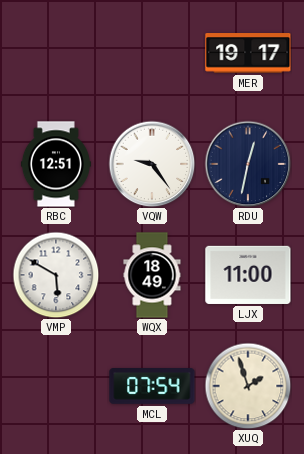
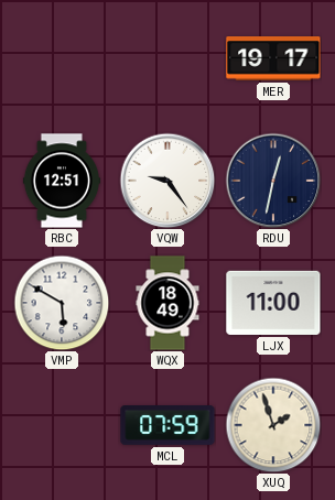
MCL: 07:54 -> 07:59 (167, 426)
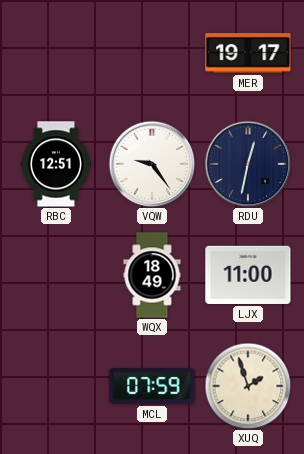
VMP: 5:50 -> none (62, 303)
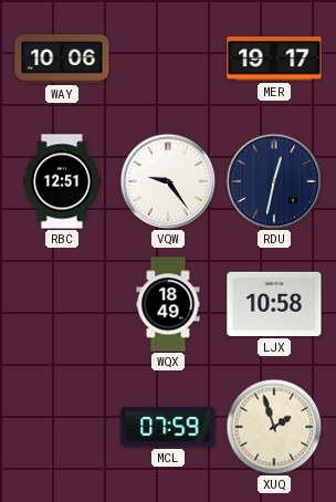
WAY: none -> 10:06 (62, 59)
LJX: 11:00 -> 10:58 (274, 304)
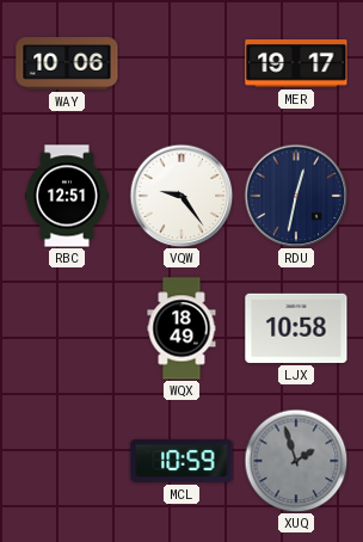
MCL: 07:59 -> 10:59 (181, 462)
XUQ dial: cream -> grey (296, 461)
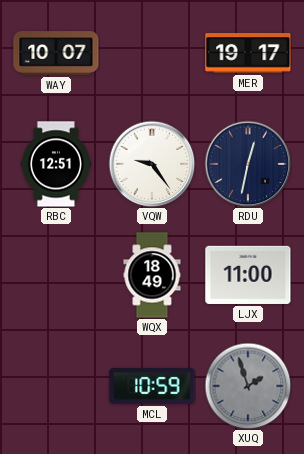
WAY: 10:06 -> 10:07 (56, 53)
LJX: 10:58 -> 11:00 (248, 275)
